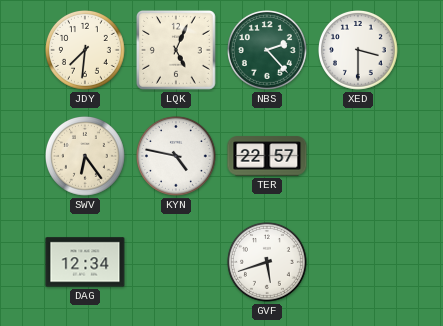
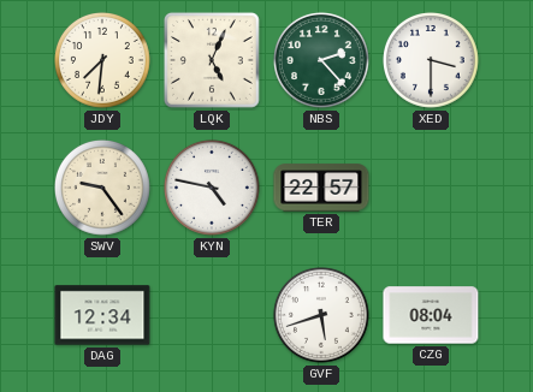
SWV: 6:24 -> 9:24 (103, 189)
CZG: none -> 08:04 (431, 315)
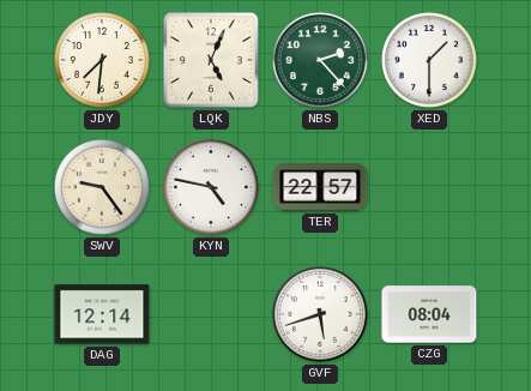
XED: 3:30 -> 1:30 (430, 61)
DAG: 12:34 -> 12:14 (102, 314)
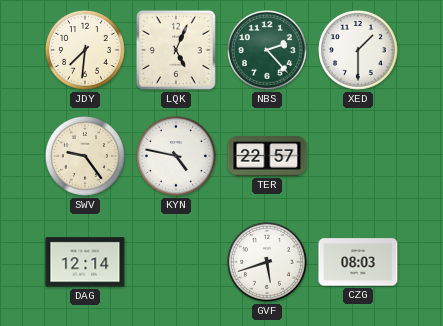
CZG: 08:04 -> 08:03 (358, 262)
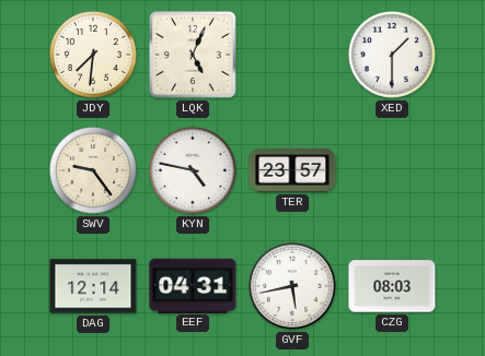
NBS: 2:23 -> none (268, 51)
TER: 22:57 -> 23:57 (292, 170)
EEF: none -> 04:31 (193, 285)
GVF: 5:42 -> 5:43 (293, 287)
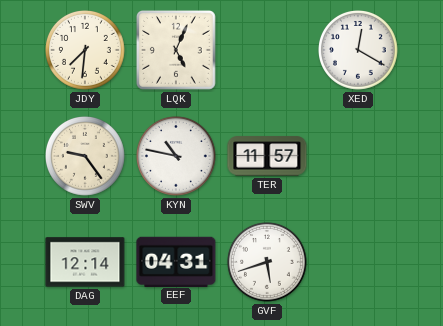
XED: 1:30 -> 12:20 (359, 51)
KYN: 4:47 -> 10:47 (177, 157)
TER: 23:57 -> 11:57 (267, 156)
GVF: 5:43 -> 5:42 (268, 263)
CZG: 08:03 -> none (392, 286)
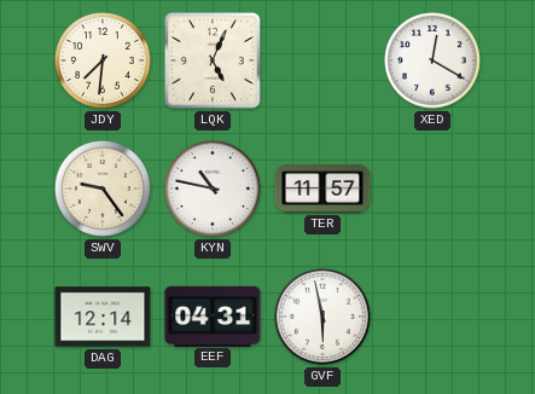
GVF: 5:42 -> 5:58 (324, 318)
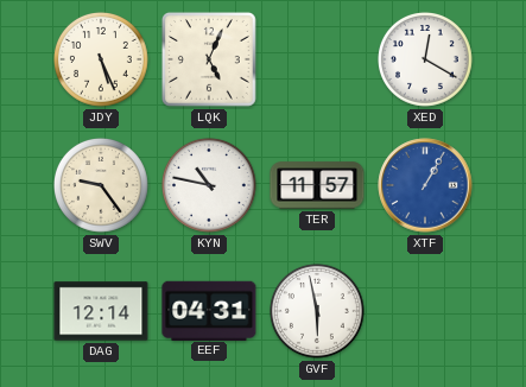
JDY: 7:31 -> 5:26 (102, 61)
XTF: none -> 1:05 (425, 185)
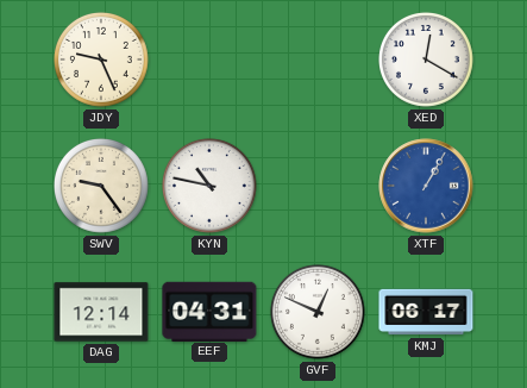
JDY: 5:26 -> 9:26 (102, 61)
LQK: 5:04 -> none (209, 59)
TER: 11:57 -> none (317, 185)
GVF: 5:58 -> 12:49 (319, 313)
KMJ: none -> 06:17 (426, 312)
